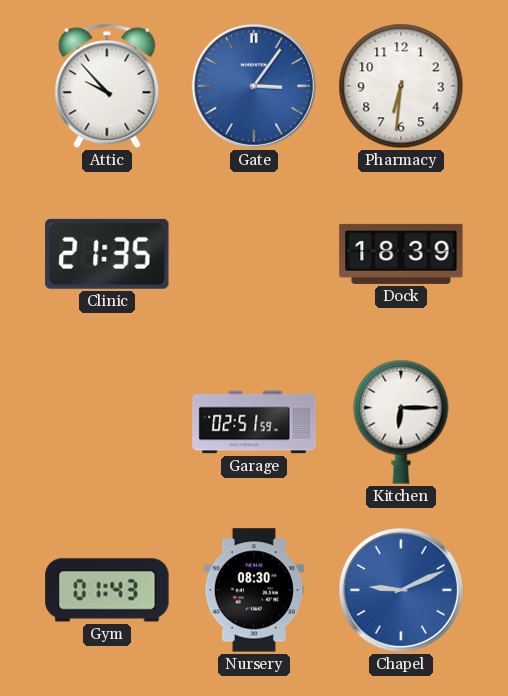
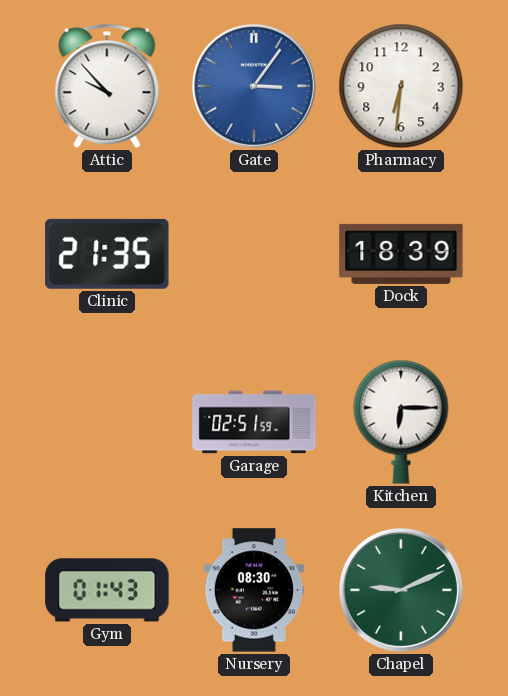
Chapel dial: blue -> green (401, 590)
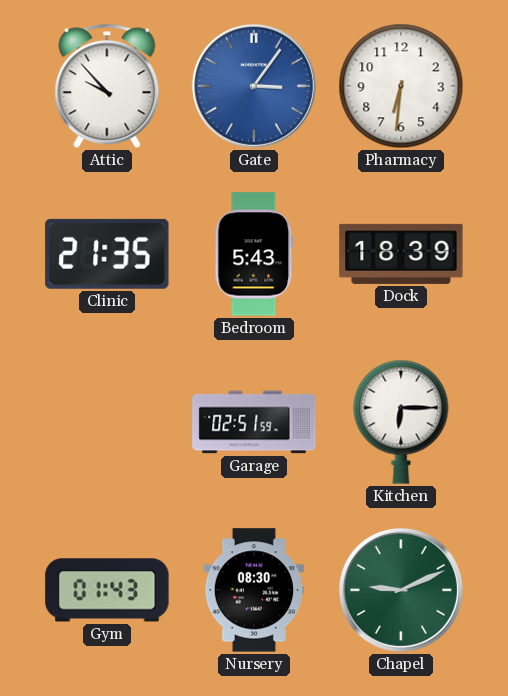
Bedroom: none -> 5:43 (254, 254)
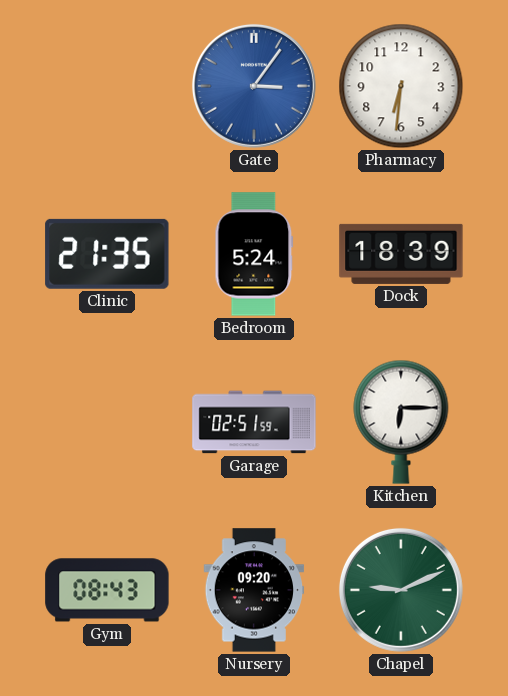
Attic: 9:53 -> none (107, 86)
Bedroom: 5:43 -> 5:24 (254, 254)
Gym: 01:43 -> 08:43 (107, 590)
Nursery: 08:30 -> 09:20 (254, 590)
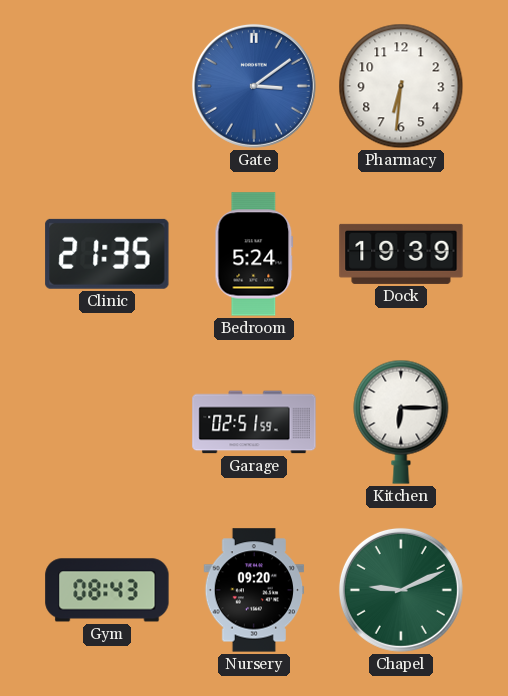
Gate: 3:06 -> 3:09 (254, 86)
Dock: 18:39 -> 19:39 (401, 254)
